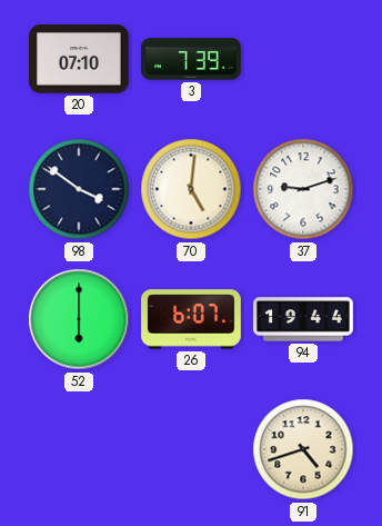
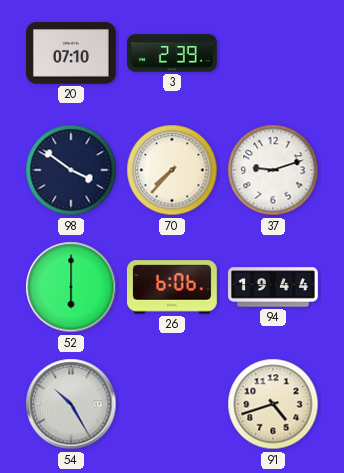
3: 7:39 -> 2:39 (173, 53)
70: 5:01 -> 7:37 (172, 170)
26: 6:07 -> 6:06 (172, 287)
54: none -> 10:25 (71, 404)
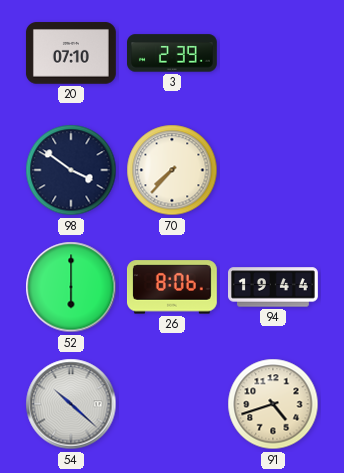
37: 9:12 -> none (273, 170)
26: 6:06 -> 8:06 (172, 287)
54: 10:25 -> 10:22 (71, 404)
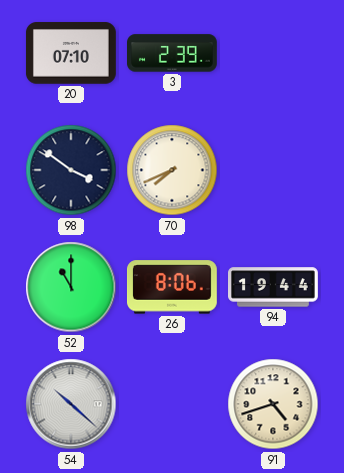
70: 7:37 -> 7:41 (172, 170)
52: 6:00 -> 11:00 (71, 287)
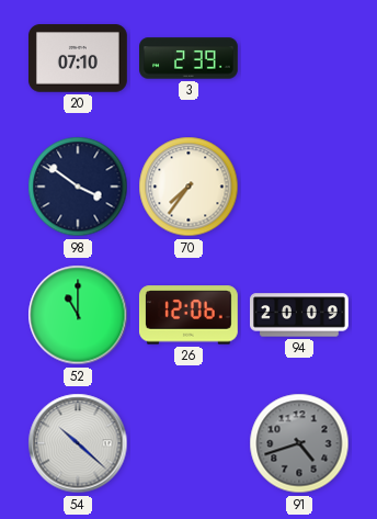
70: 7:41 -> 7:36 (188, 187)
26: 8:06 -> 12:06 (188, 315)
94: 19:44 -> 20:09 (300, 315)
91 dial: cream -> grey (299, 443)
